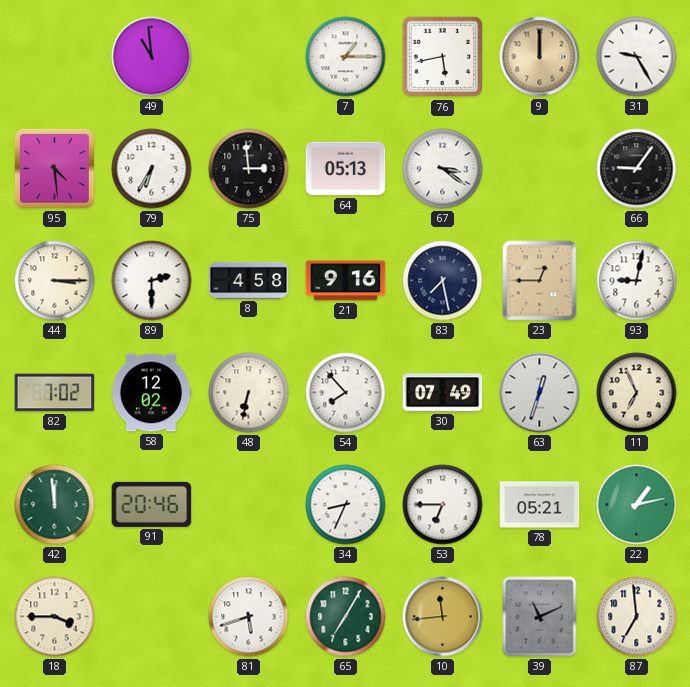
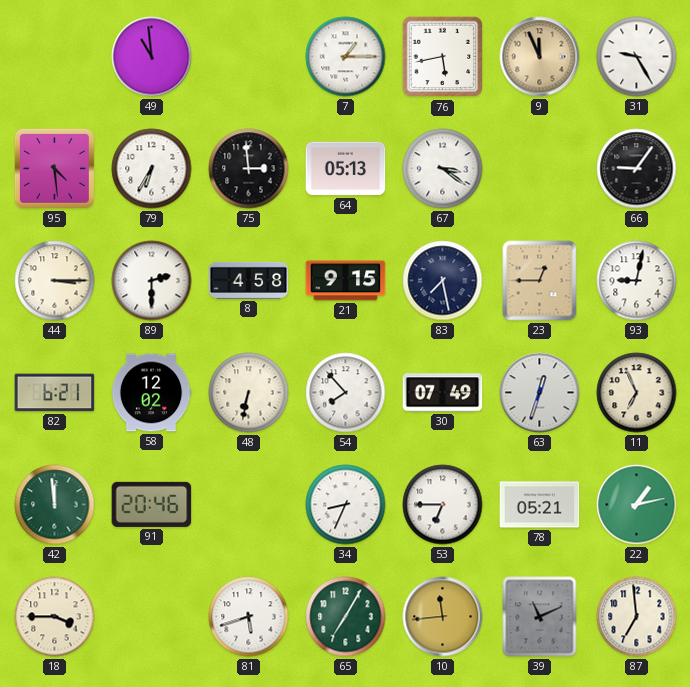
9: 12:00 -> 11:56 (540, 57)
21: 9:16 -> 9:15 (346, 281)
82: 7:02 -> 6:21 (55, 393)
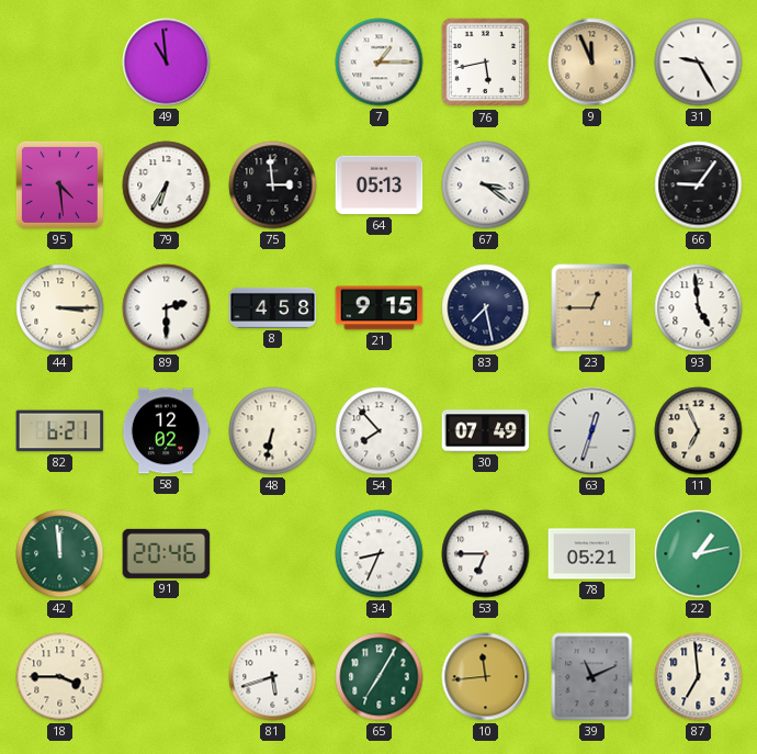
93: 9:02 -> 4:59 (699, 308)
